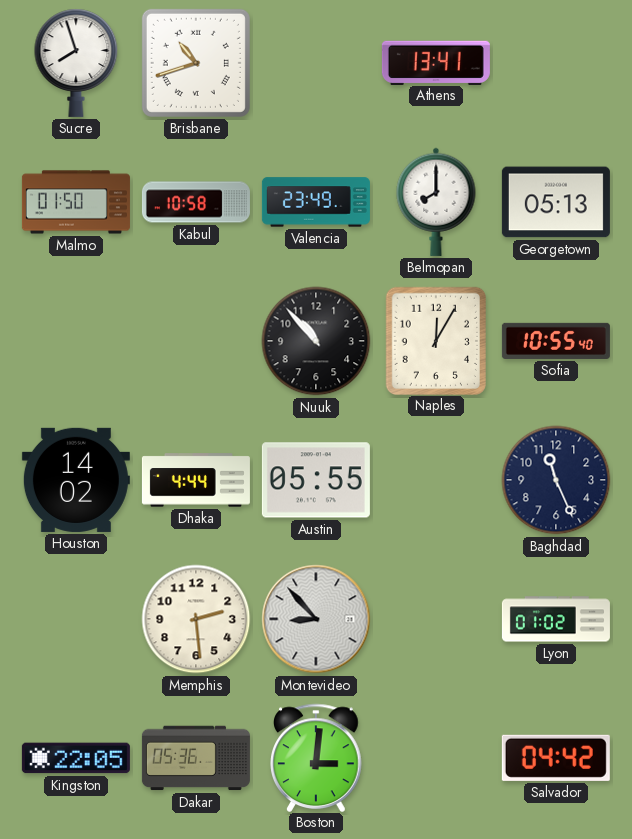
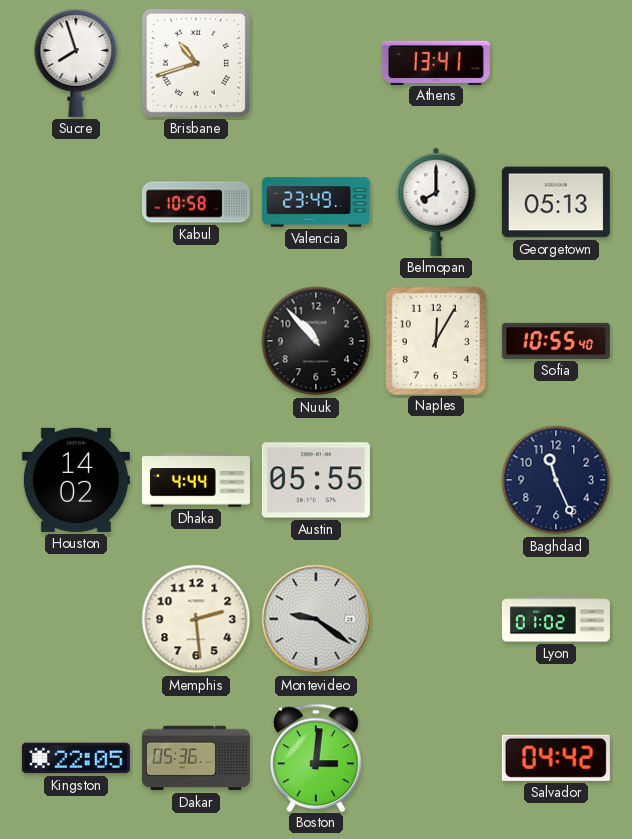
Malmo: 01:50 -> none (76, 202)
Montevideo: 8:53 -> 9:21 (316, 619)
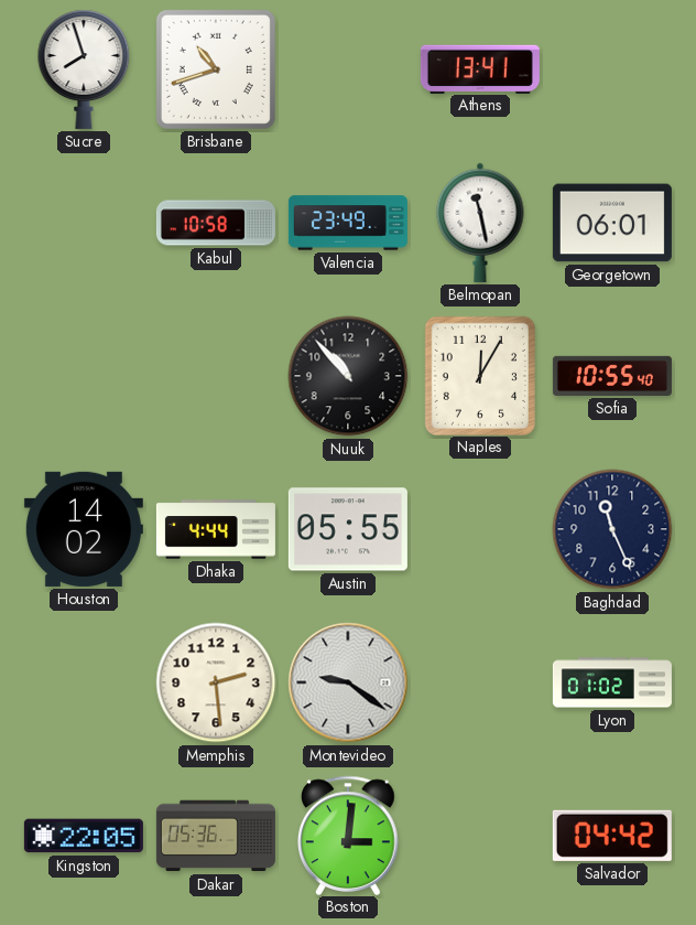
Belmopan: 8:00 -> 11:28 (480, 223)
Georgetown: 05:13 -> 06:01 (612, 223)
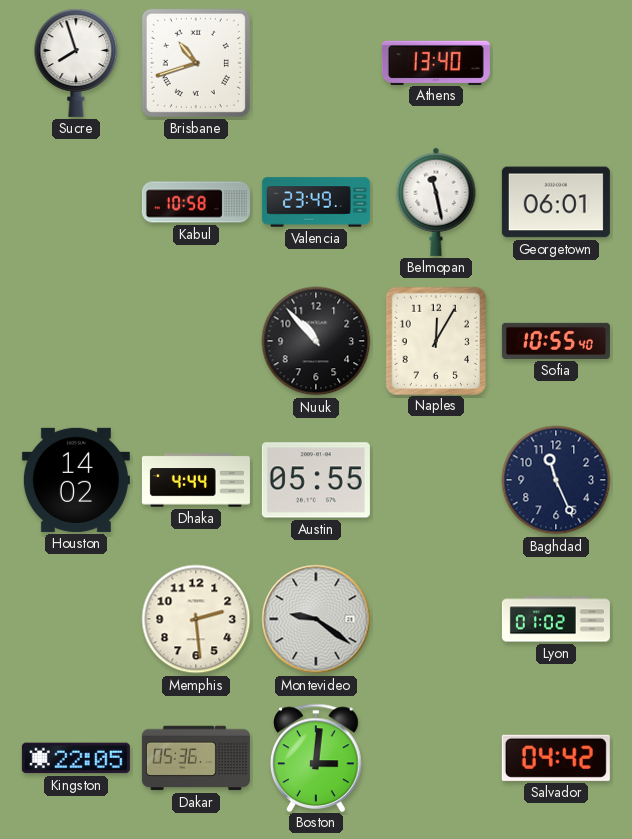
Athens: 13:41 -> 13:40 (436, 62)
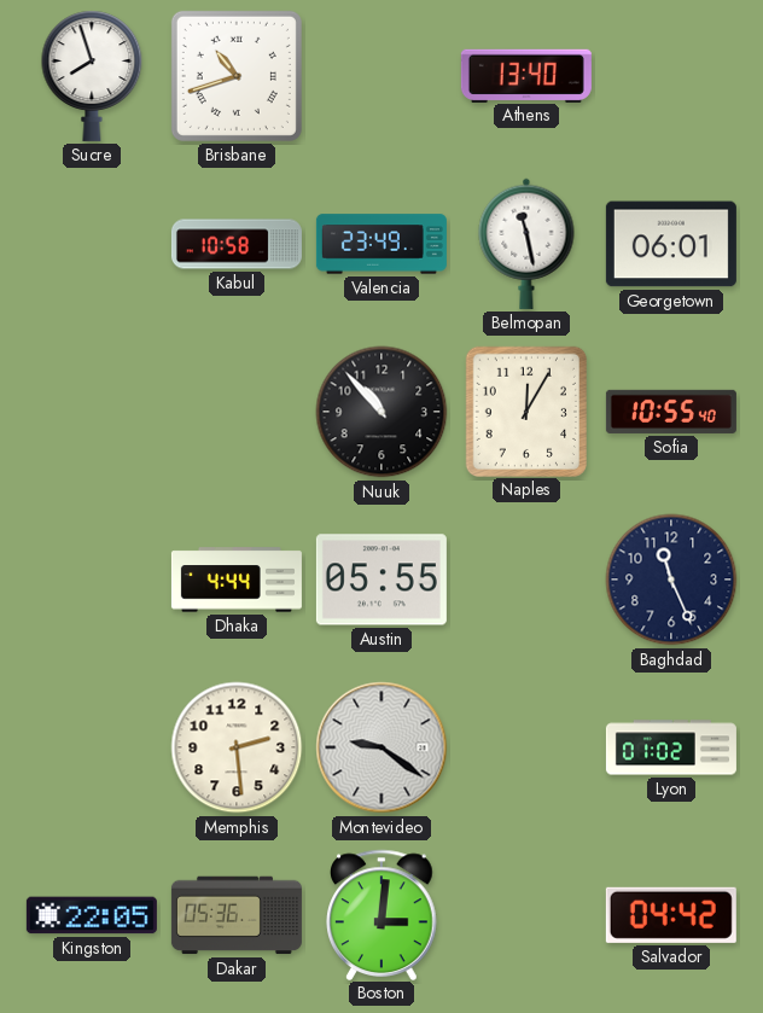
Houston: 14:02 -> none (76, 480)
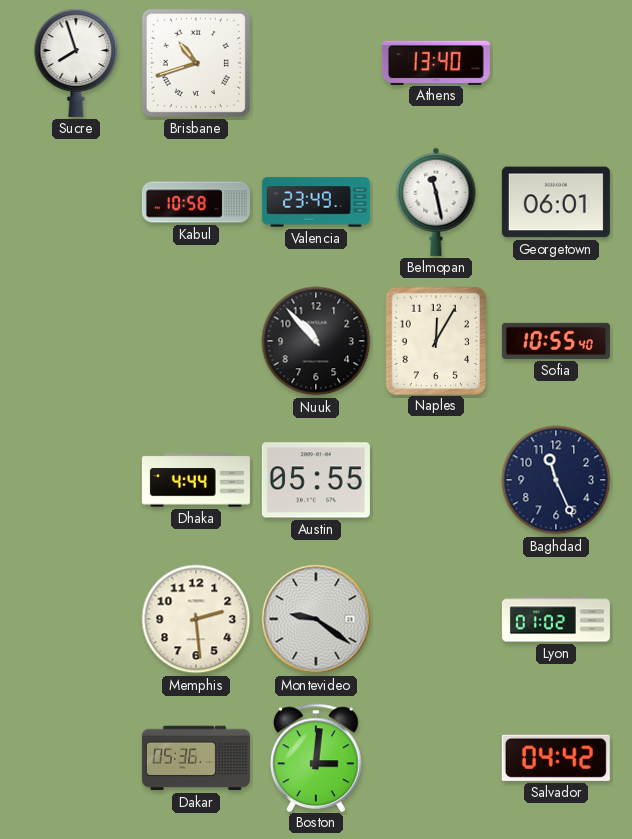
Kingston: 22:05 -> none (92, 915)
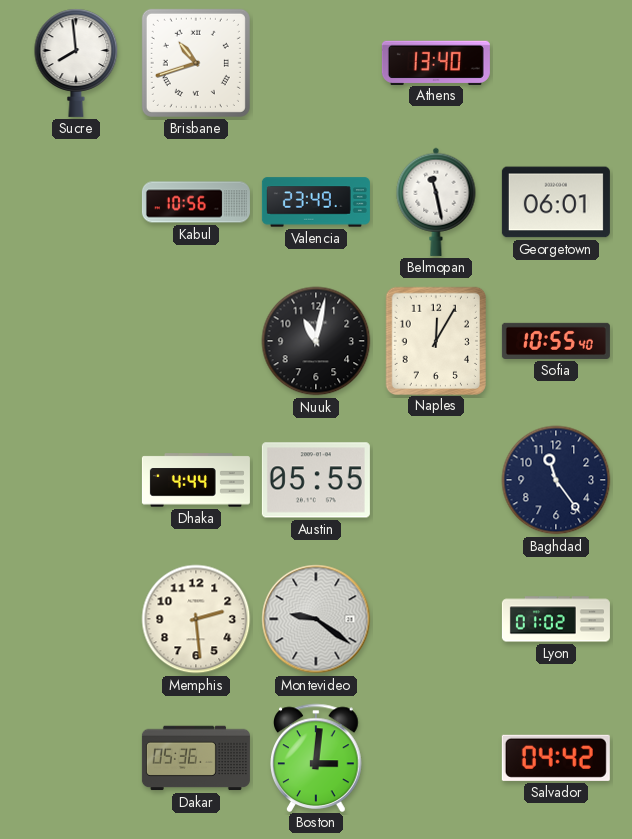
Sucre: 7:57 -> 7:59 (76, 63)
Kabul: 10:58 -> 10:56 (196, 202)
Nuuk: 10:53 -> 11:02 (316, 341)
Baghdad: 11:26 -> 11:24 (556, 480)
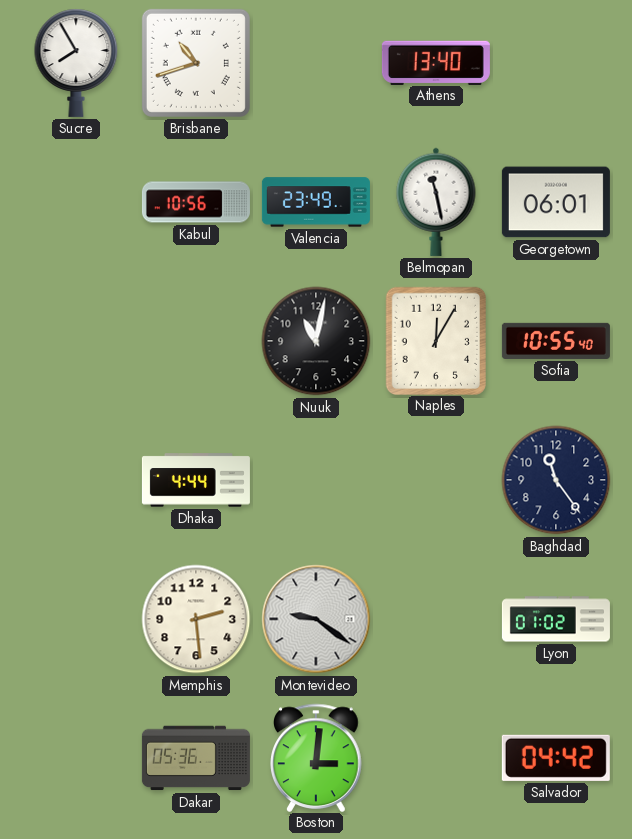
Sucre: 7:59 -> 7:55 (76, 63)
Austin: 05:55 -> none (316, 480)
